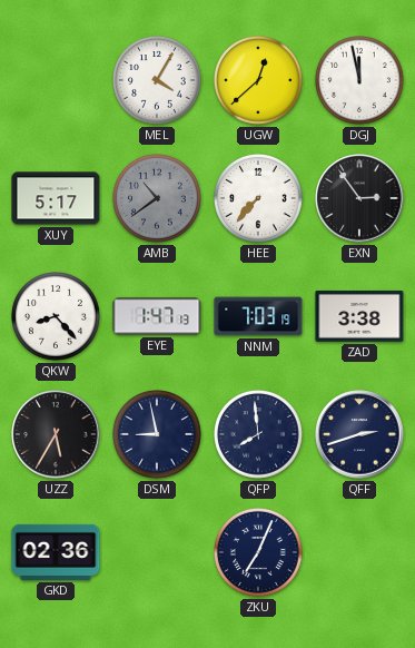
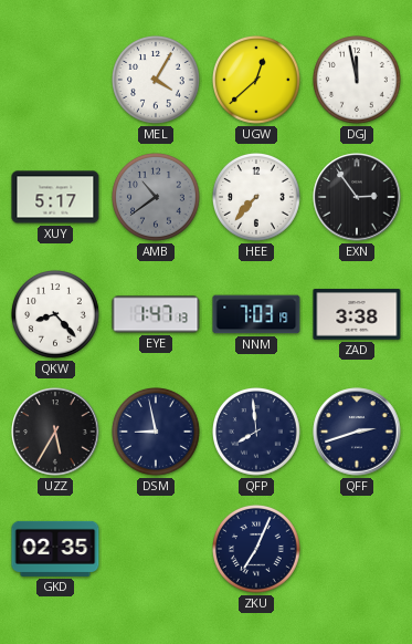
GKD: 02:36 -> 02:35 (55, 549)
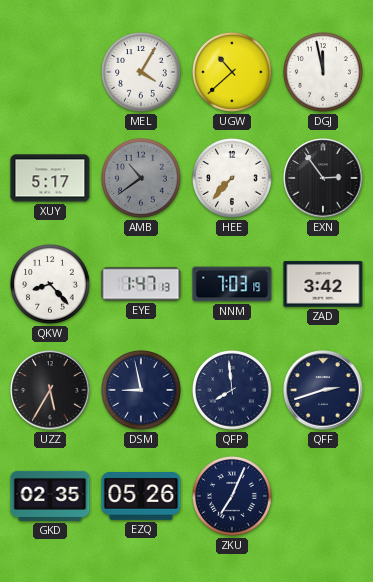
UGW: 12:38 -> 10:38 (233, 73)
ZAD: 3:38 -> 3:42 (323, 284)
EZQ: none -> 05:26 (141, 497)
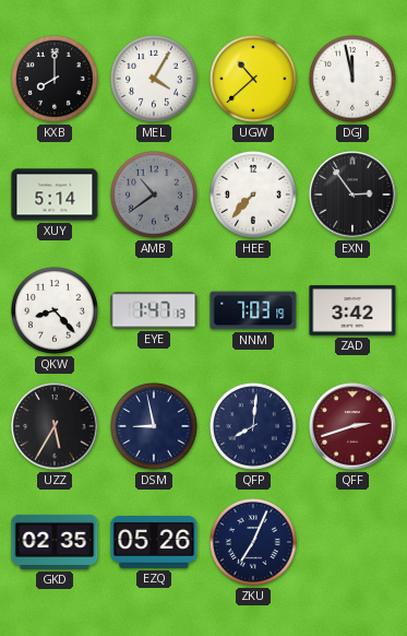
KXB: none -> 8:00 (56, 80)
XUY: 5:17 -> 5:14 (55, 195)
QFP: 7:59 -> 8:01 (254, 427)
QFF dial: navy -> burgundy (352, 426)
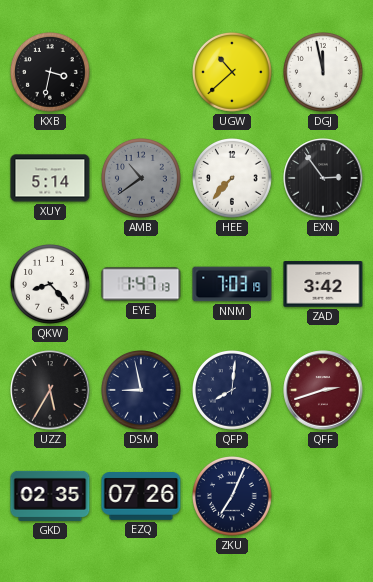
KXB: 8:00 -> 3:32 (51, 73)
MEL: 4:05 -> none (155, 80)
EZQ: 05:26 -> 07:26 (141, 497)
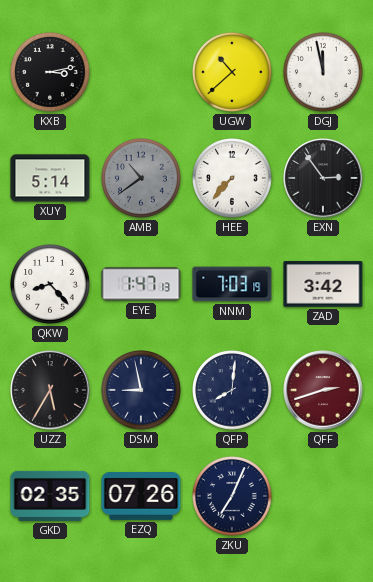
KXB: 3:32 -> 3:13 (51, 73)
